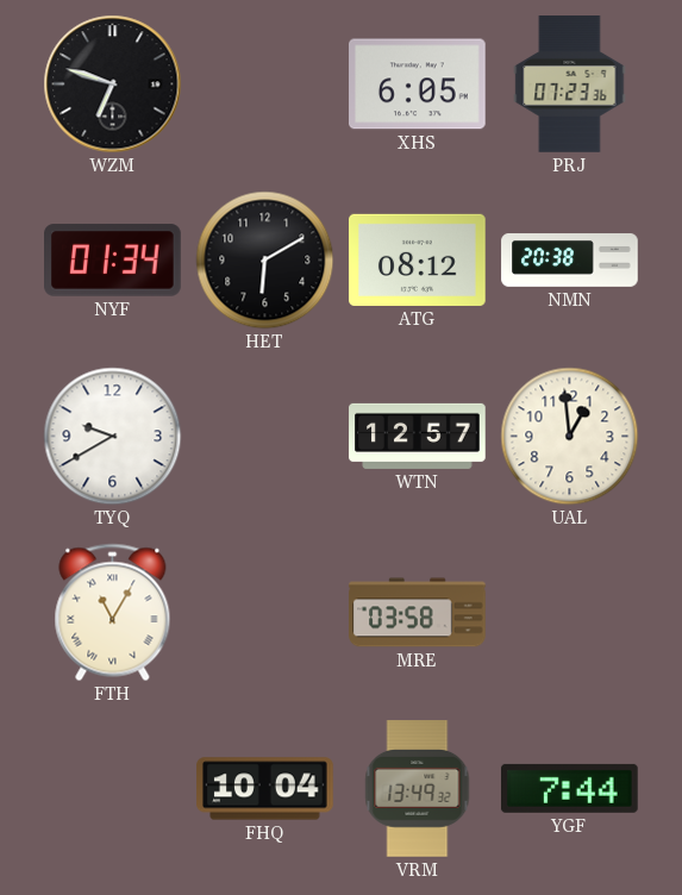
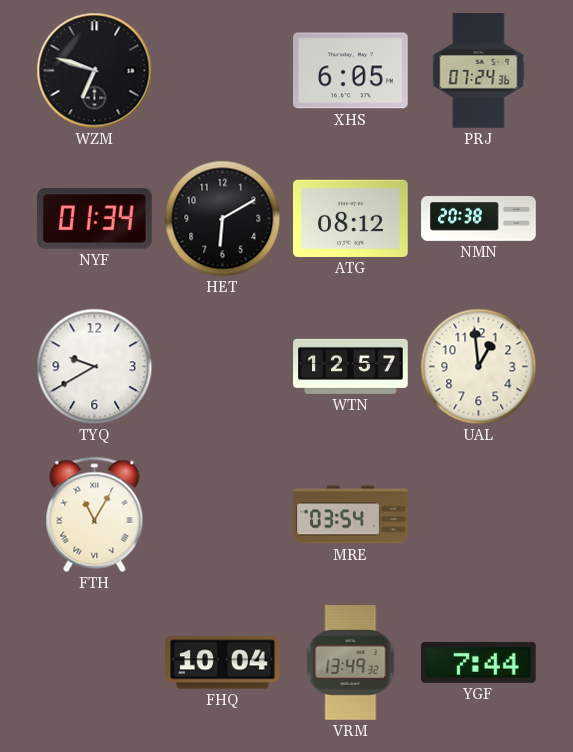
PRJ: 07:23 -> 07:24 (479, 71)
MRE: 03:58 -> 03:54 (351, 515)
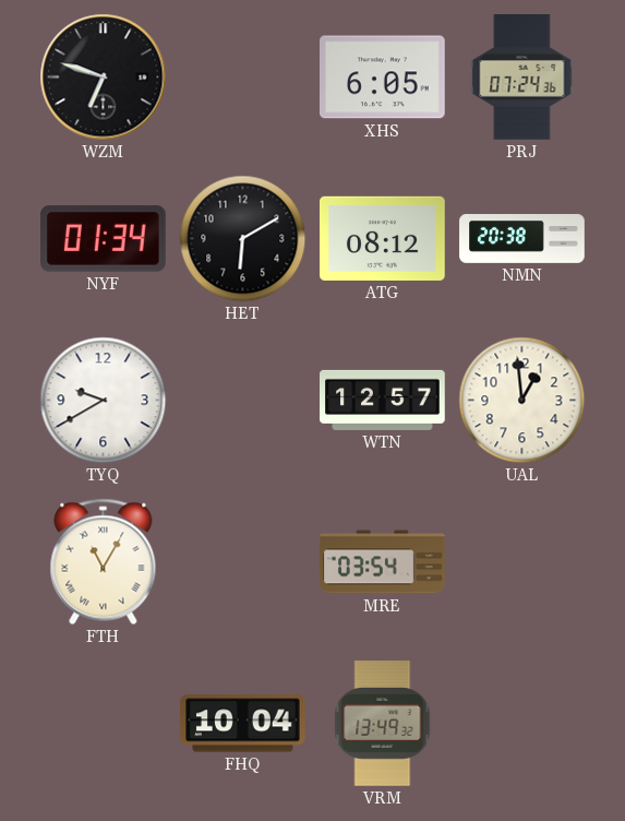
YGF: 7:44 -> none (478, 662)
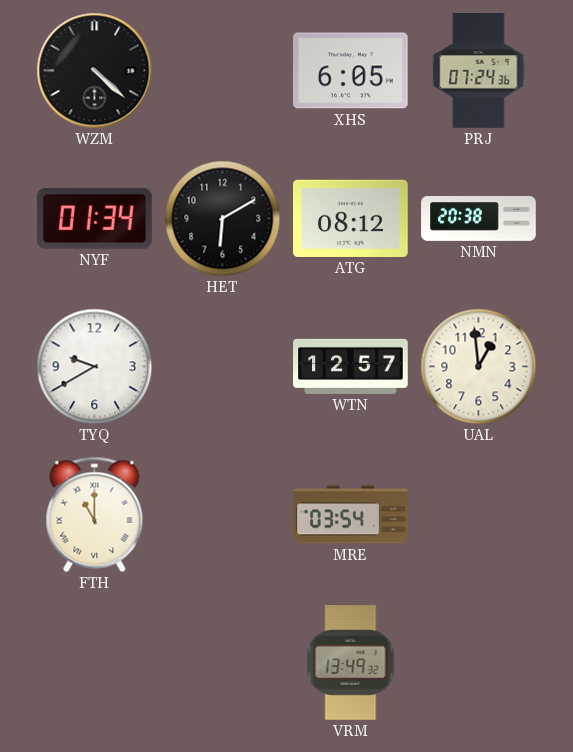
WZM: 6:48 -> 4:22 (95, 71)
FTH: 11:05 -> 11:00 (95, 515)
FHQ: 10:04 -> none (243, 724)
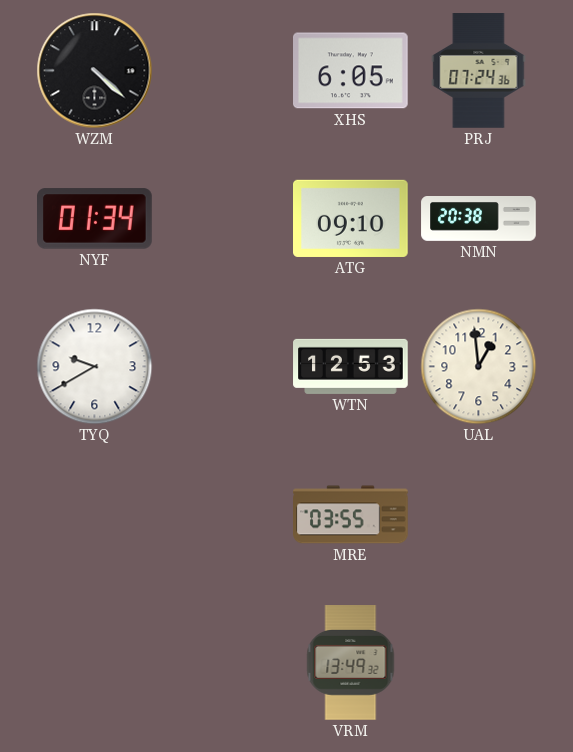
HET: 6:10 -> none (223, 219)
ATG: 08:12 -> 09:10 (351, 218)
WTN: 12:57 -> 12:53 (351, 366)
FTH: 11:00 -> none (95, 515)
MRE: 03:54 -> 03:55 (351, 515)
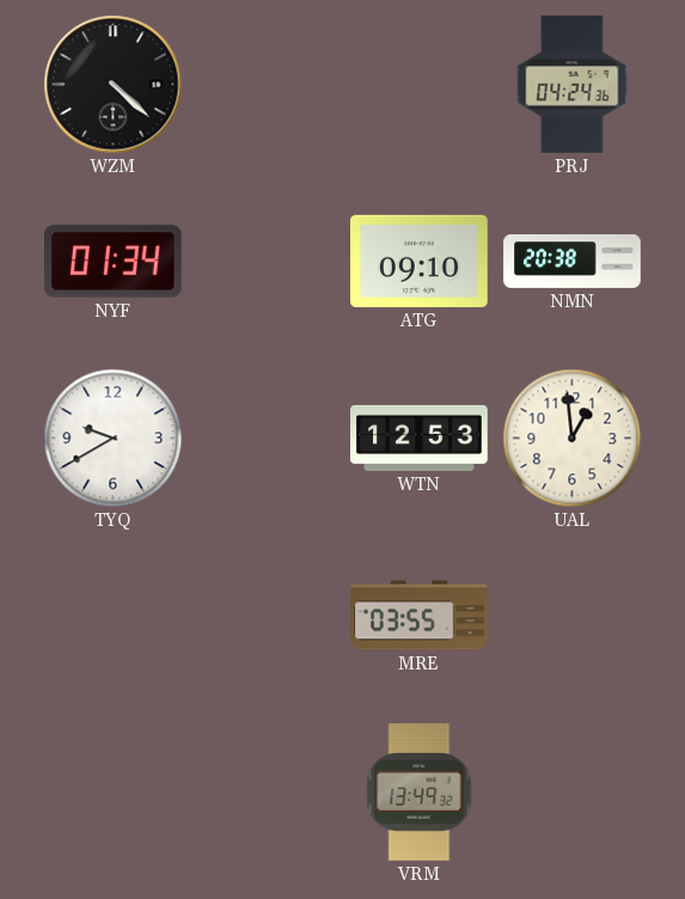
XHS: 6:05 -> none (351, 71)
PRJ: 07:24 -> 04:24 (573, 85)
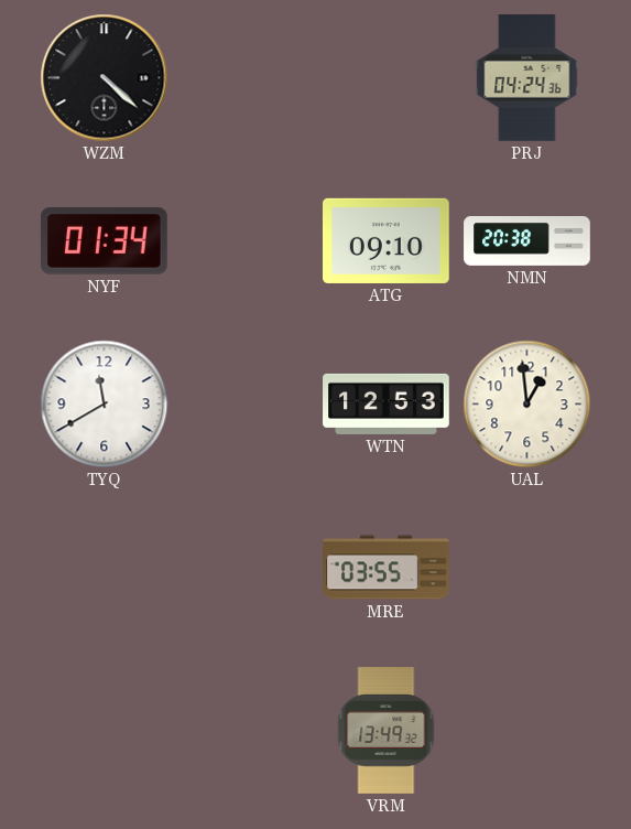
TYQ: 9:40 -> 11:40 (105, 405)
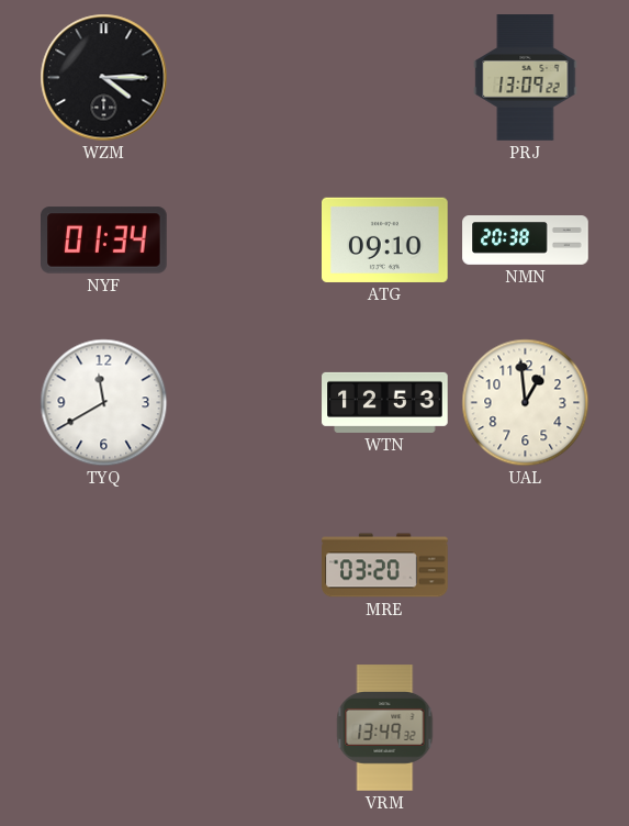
WZM: 4:22 -> 4:15 (104, 78)
PRJ: 04:24 -> 13:09 (526, 78)
MRE: 03:55 -> 03:20 (385, 566)
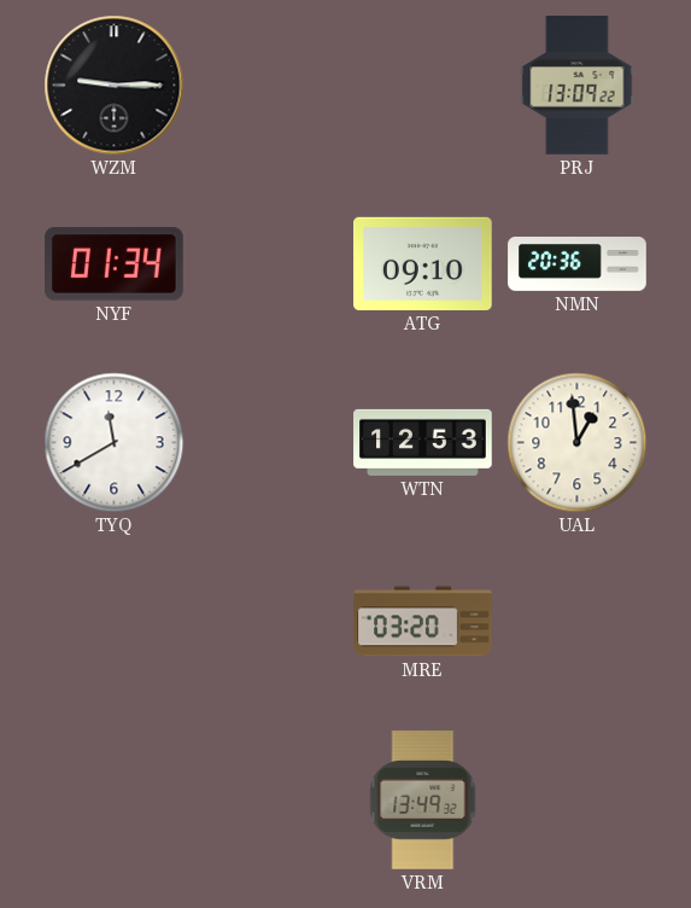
WZM: 4:15 -> 9:15 (115, 86)
NMN: 20:38 -> 20:36 (578, 264)
